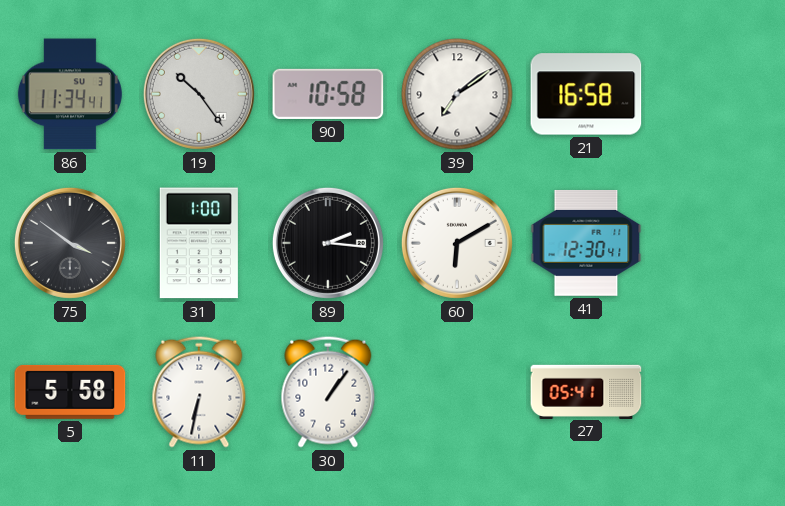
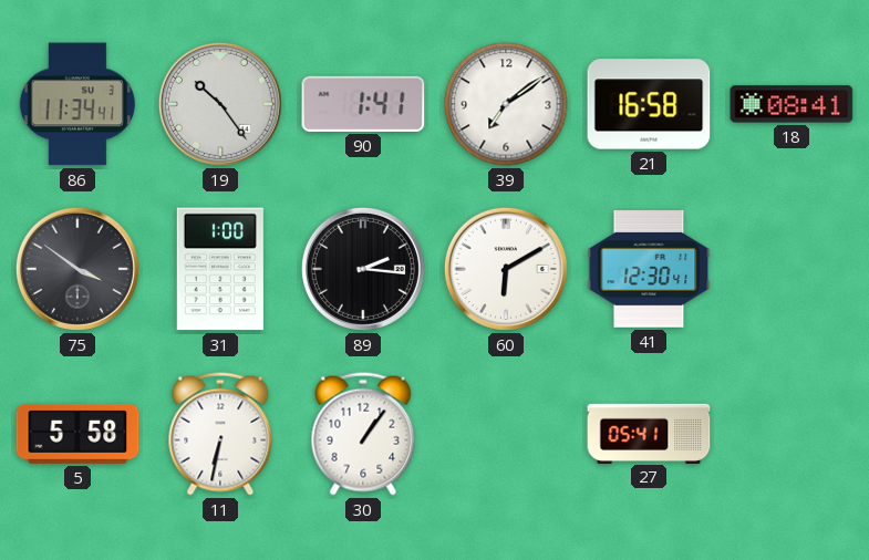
90: 10:58 -> 1:41 (363, 104)
18: none -> 08:41 (792, 104)
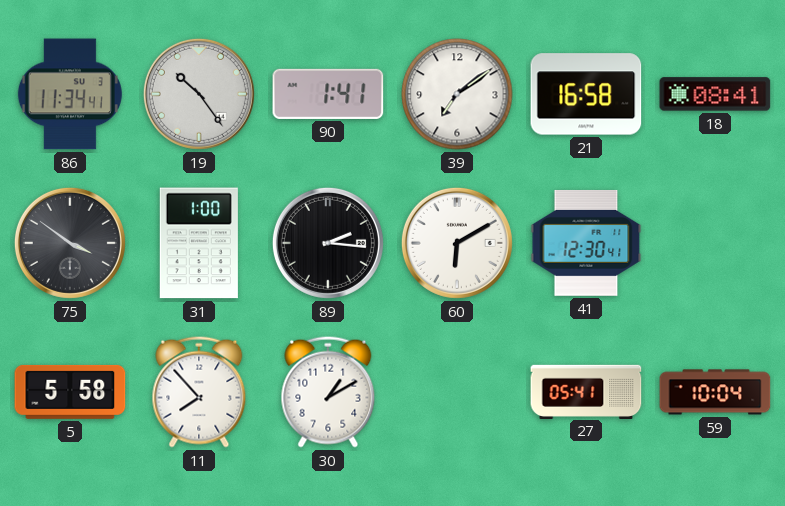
11: 6:32 -> 7:53 (199, 392)
30: 1:06 -> 1:10 (328, 392)
59: none -> 10:04 (715, 392)
